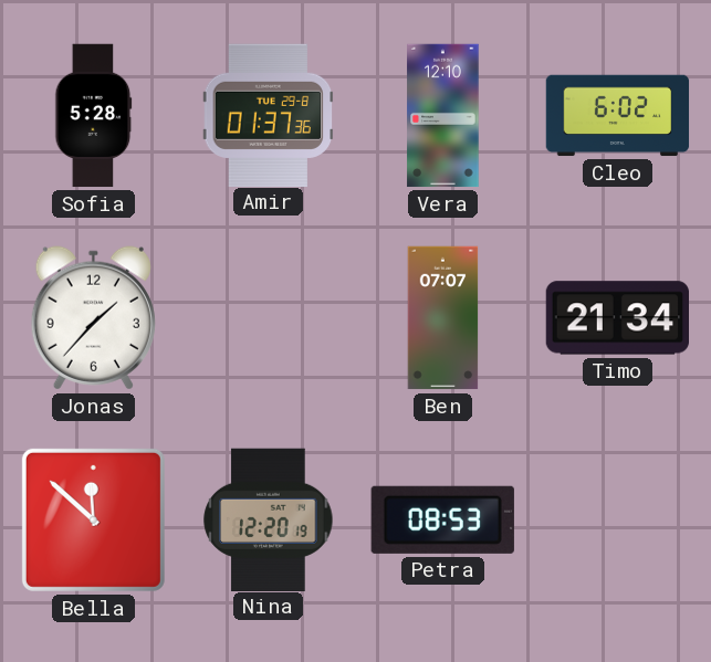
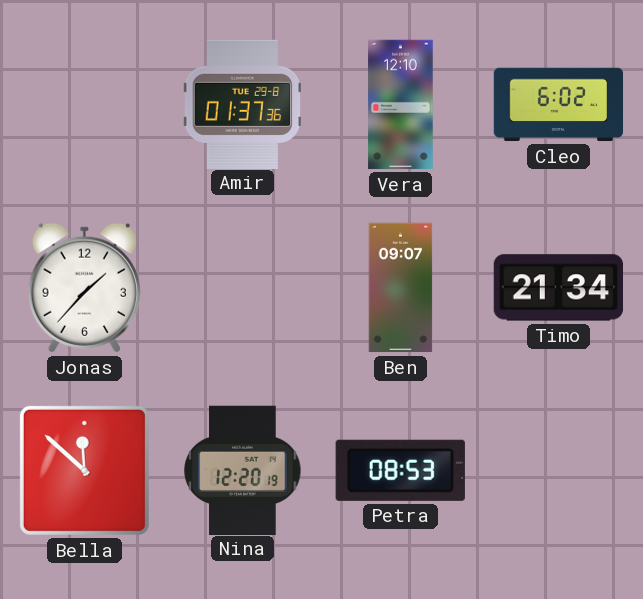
Sofia: 5:28 -> none (94, 116)
Ben: 07:07 -> 09:07 (401, 288)
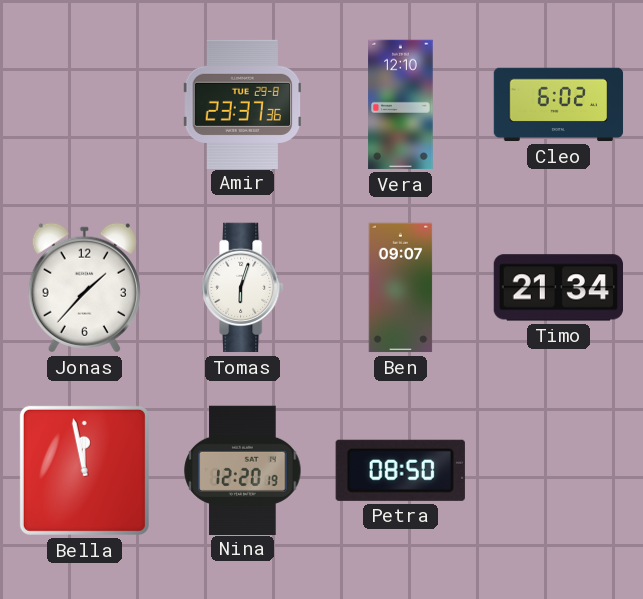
Amir: 01:37 -> 23:37 (243, 104)
Tomas: none -> 6:03 (243, 288)
Bella: 11:52 -> 11:58 (84, 470)
Petra: 08:53 -> 08:50 (400, 470)
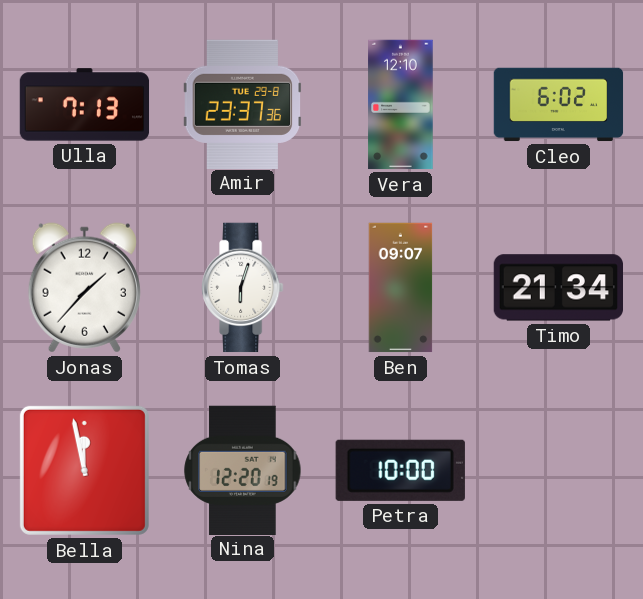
Ulla: none -> 7:13 (85, 105)
Petra: 08:50 -> 10:00 (400, 470)
